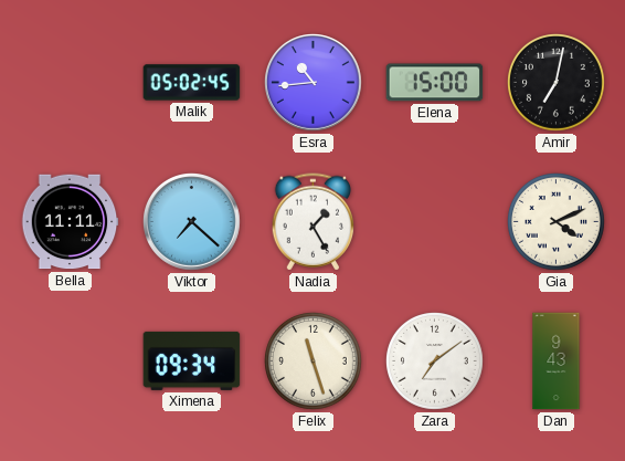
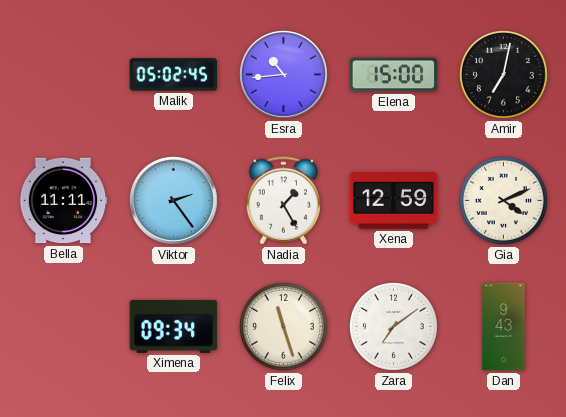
Viktor: 7:22 -> 2:24 (174, 201)
Xena: none -> 12:59 (394, 200)
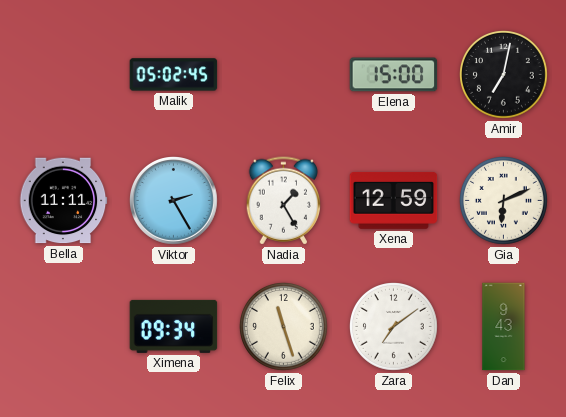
Esra: 10:44 -> none (284, 75)
Viktor: 2:24 -> 2:25 (174, 201)
Gia: 4:11 -> 6:11 (504, 201)
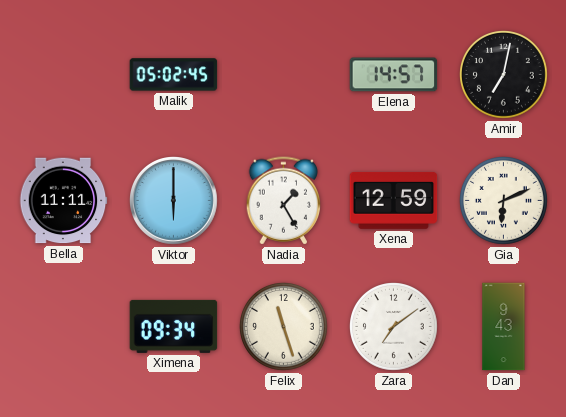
Elena: 15:00 -> 14:57 (394, 75)
Viktor: 2:25 -> 6:00 (174, 201)
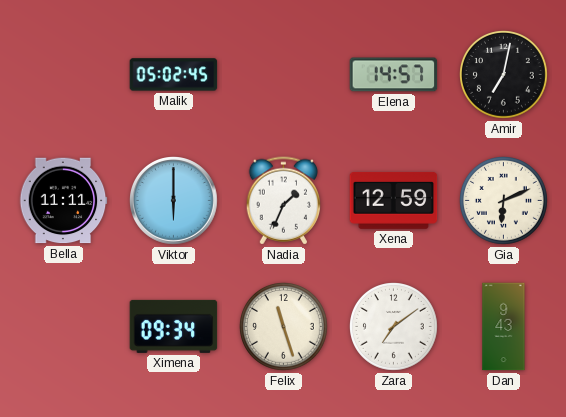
Nadia: 1:25 -> 1:34 (283, 201)
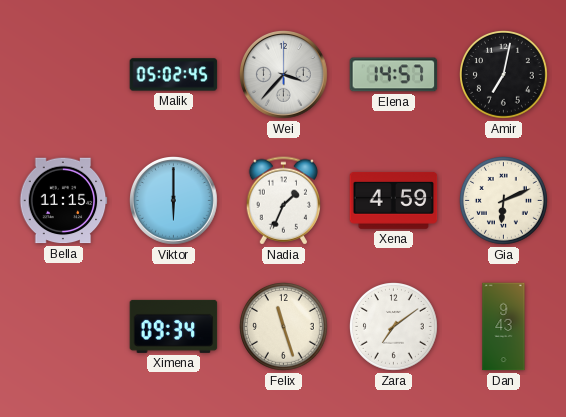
Wei: none -> 3:37 (284, 75)
Bella: 11:11 -> 11:15 (63, 201)
Xena: 12:59 -> 4:59 (394, 200)
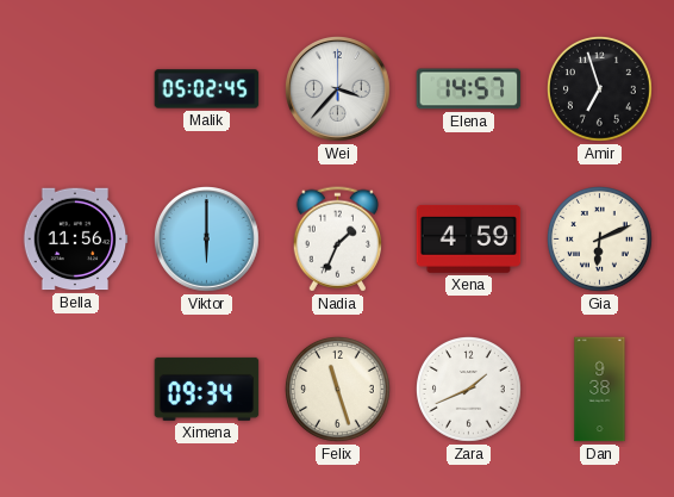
Amir: 7:02 -> 6:57 (600, 89)
Bella: 11:15 -> 11:56 (75, 240)
Zara: 7:09 -> 1:41 (469, 390)
Dan: 9:43 -> 9:38 (600, 390)
